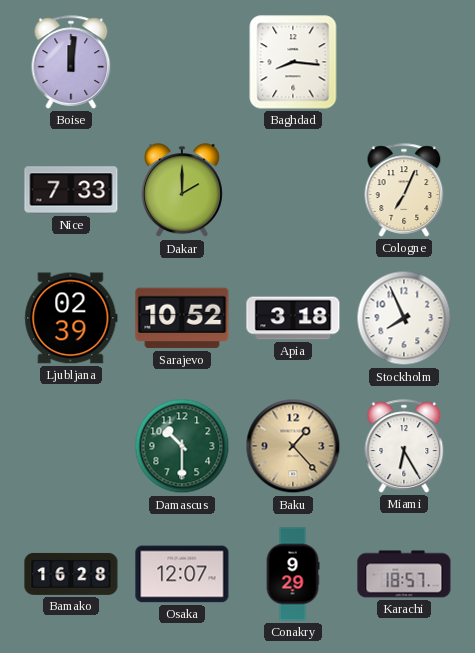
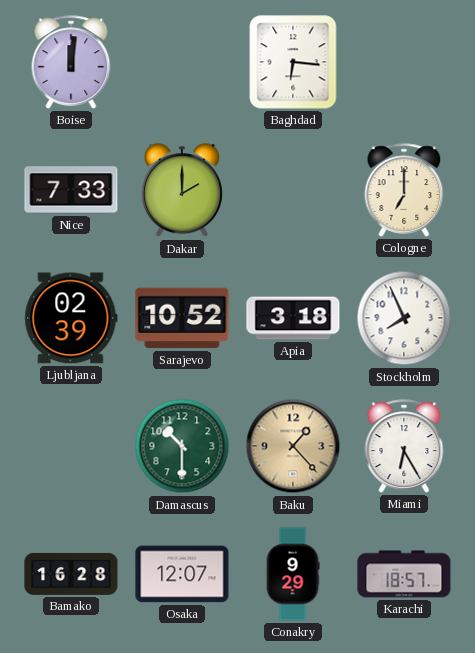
Baghdad: 8:16 -> 6:16 (293, 62)
Cologne: 7:04 -> 7:00 (404, 190)
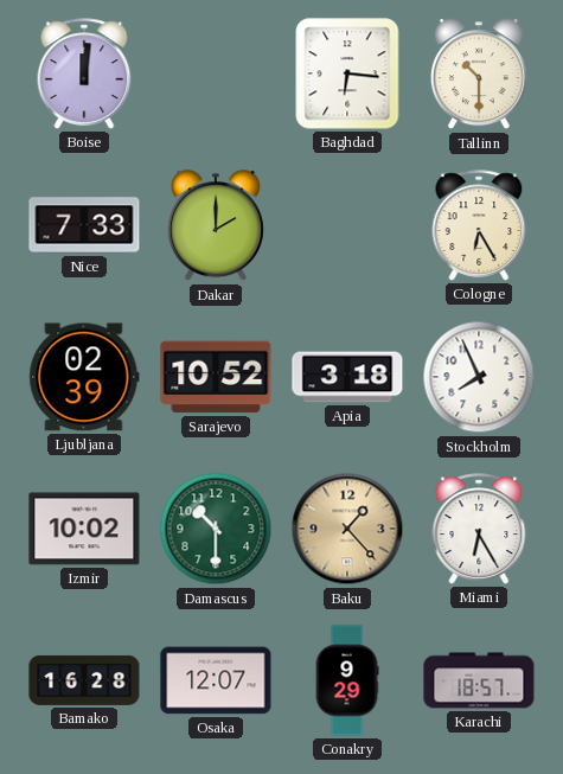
Tallinn: none -> 10:30 (479, 75)
Cologne: 7:00 -> 6:25 (479, 225)
Izmir: none -> 10:02 (84, 529)
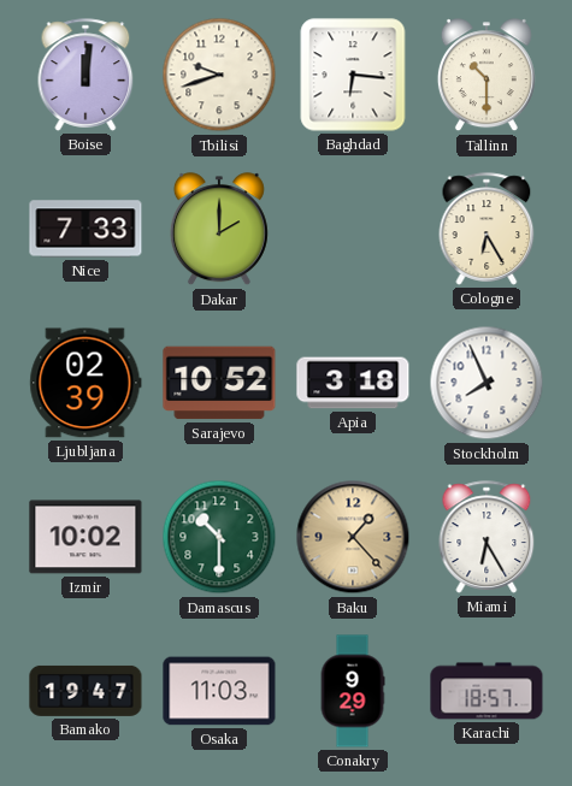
Tbilisi: none -> 9:42 (219, 75)
Bamako: 16:28 -> 19:47 (85, 691)
Osaka: 12:07 -> 11:03 (219, 691)
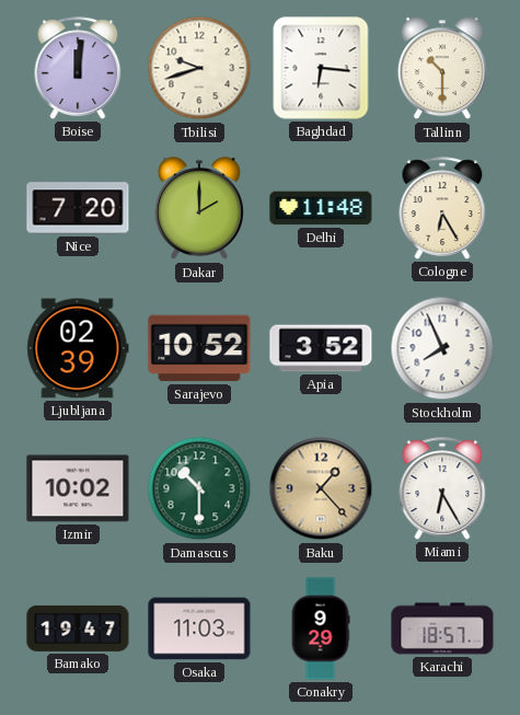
Nice: 7:33 -> 7:20 (78, 208)
Delhi: none -> 11:48 (321, 208)
Apia: 3:18 -> 3:52 (321, 348)
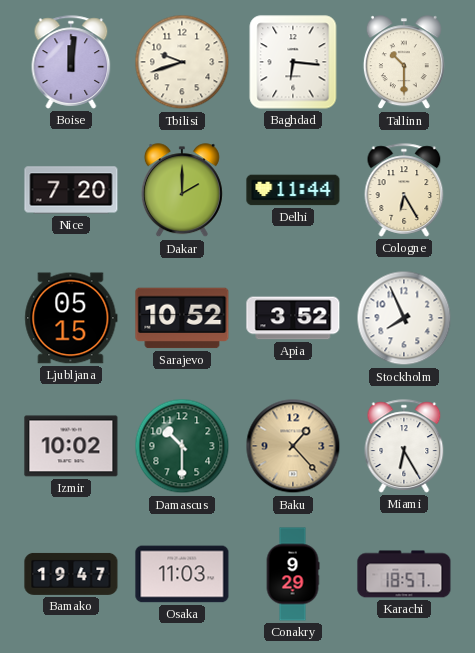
Delhi: 11:48 -> 11:44 (293, 190)
Ljubljana: 02:39 -> 05:15 (71, 318)
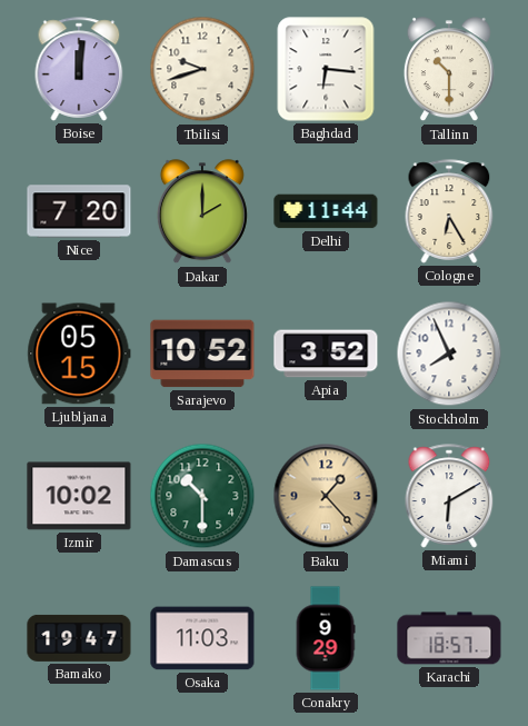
Miami: 6:25 -> 6:10 (449, 496)
